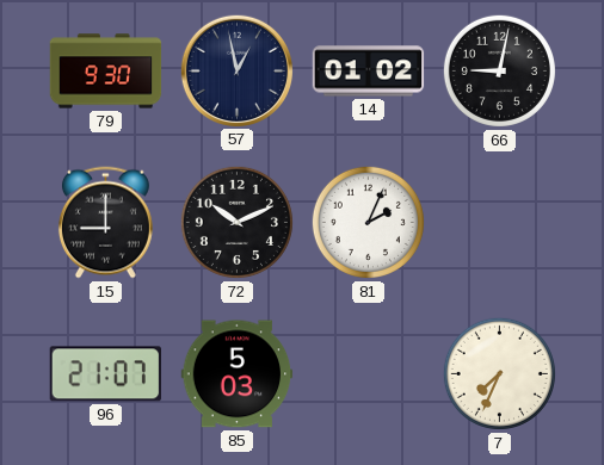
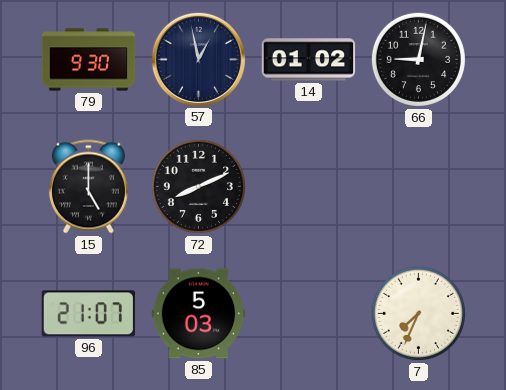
15: 9:00 -> 5:00 (88, 187)
72: 10:11 -> 8:11 (198, 186)
81: 2:04 -> none (368, 222)
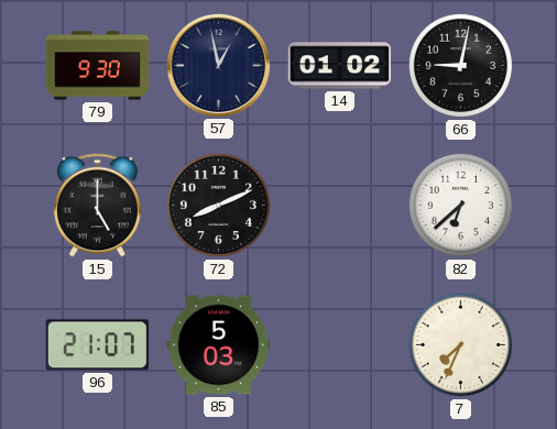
82: none -> 6:38 (460, 205)
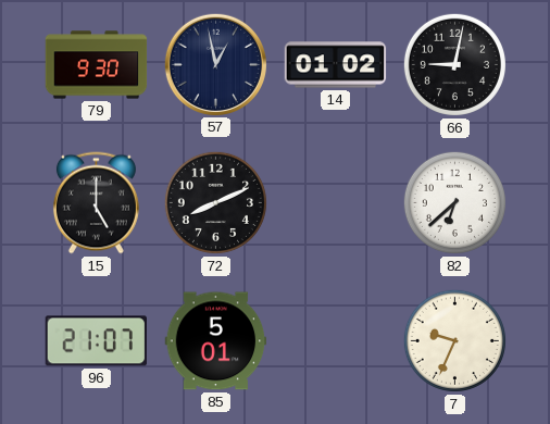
85: 5:03 -> 5:01 (216, 341)
7: 7:34 -> 9:34 (454, 340)
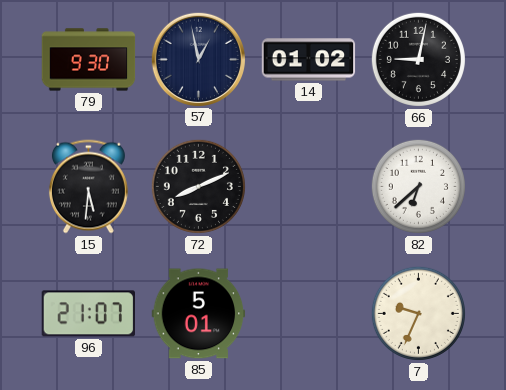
15: 5:00 -> 5:31 (88, 187)
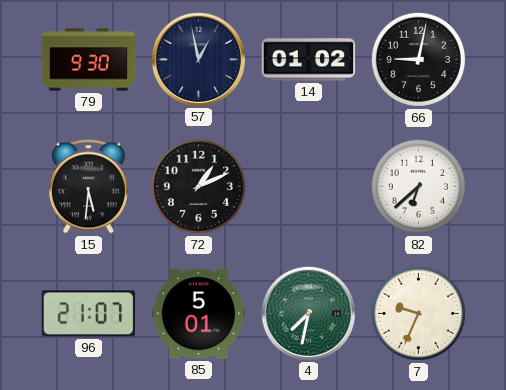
72: 8:11 -> 1:11 (198, 186)
4: none -> 7:32 (308, 313)
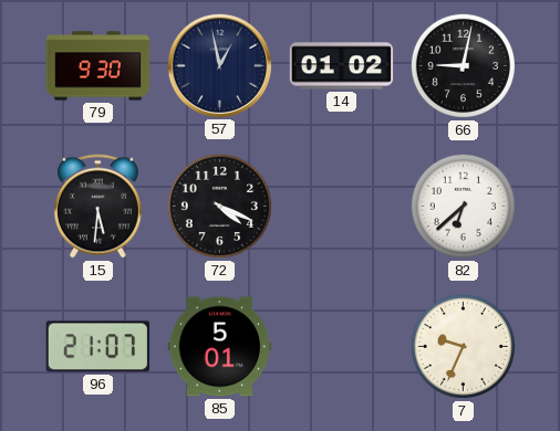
72: 1:11 -> 4:19 (219, 206)
4: 7:32 -> none (308, 313)
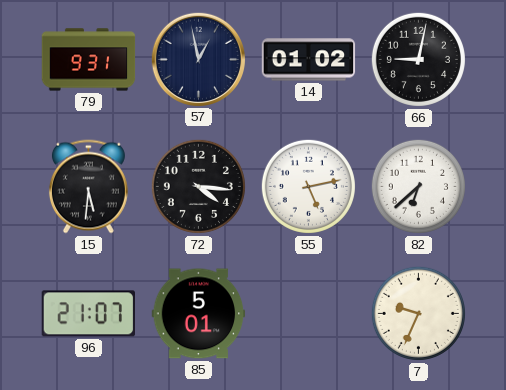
79: 9:30 -> 9:31 (89, 60)
72: 4:19 -> 4:16 (198, 186)
55: none -> 5:13 (308, 186)
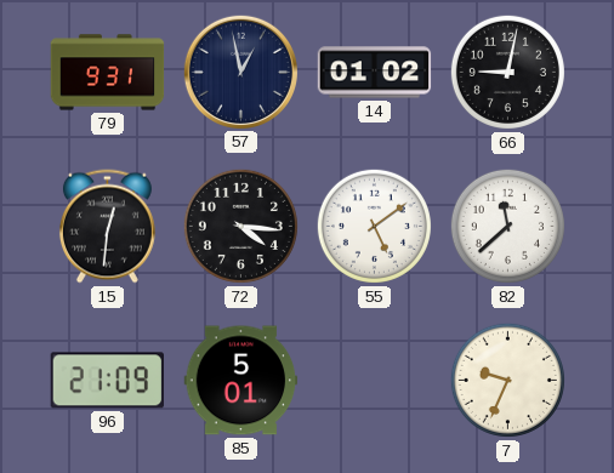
15: 5:31 -> 12:31 (107, 227)
55: 5:13 -> 5:09 (374, 226)
82: 6:38 -> 11:38 (507, 226)
96: 21:07 -> 21:09 (107, 381)
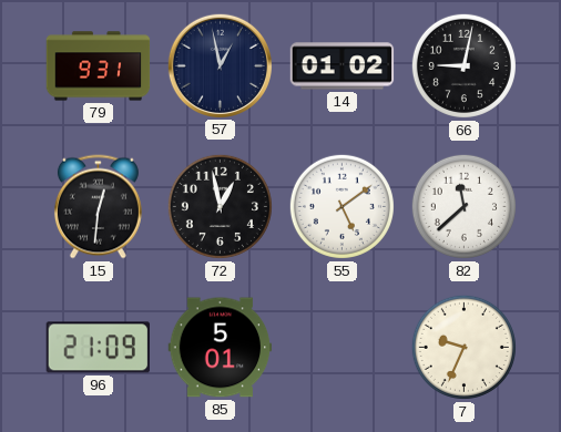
72: 4:16 -> 12:58 (220, 206)
